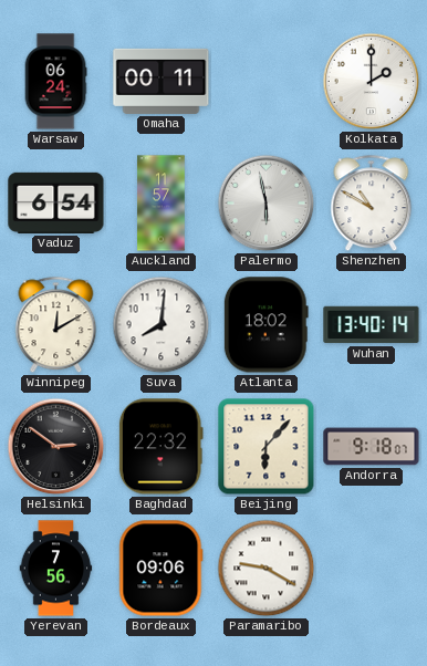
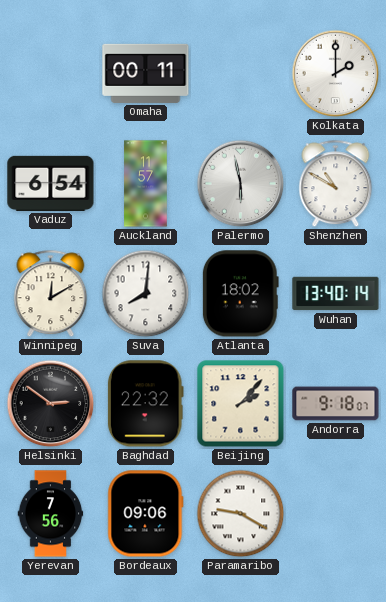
Warsaw: 06:24 -> none (55, 82)
Beijing: 6:07 -> 2:07 (241, 404)
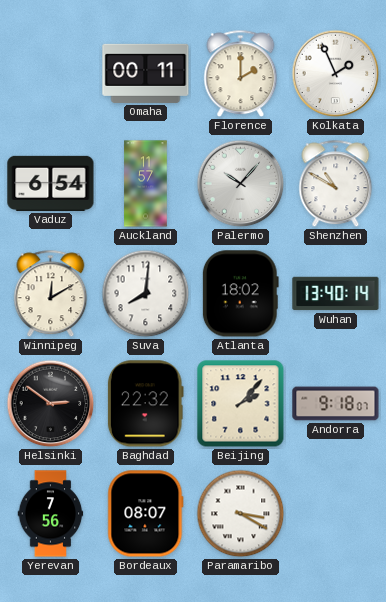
Florence: none -> 2:00 (241, 74)
Kolkata: 2:00 -> 1:56 (336, 74)
Palermo: 5:58 -> 10:07 (241, 184)
Bordeaux: 09:06 -> 08:07 (146, 514)
Paramaribo: 9:20 -> 3:20 (241, 514)
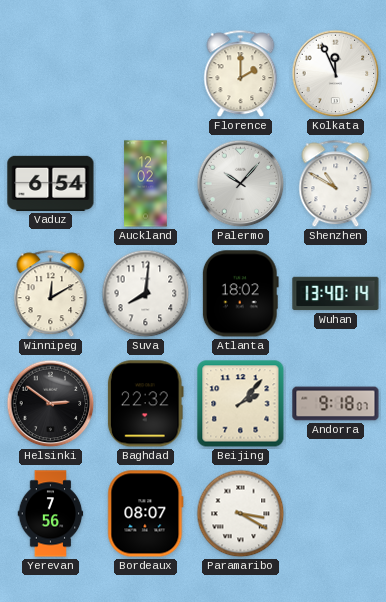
Omaha: 00:11 -> none (146, 73)
Kolkata: 1:56 -> 11:56 (336, 74)
Auckland: 11:57 -> 12:02 (146, 184)
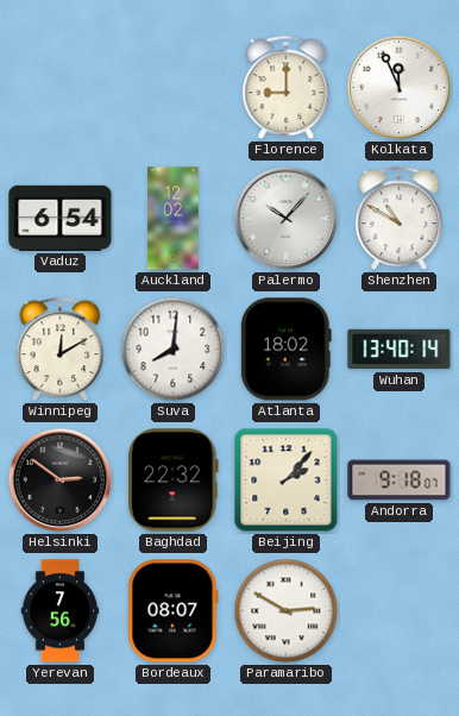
Florence: 2:00 -> 9:00 (287, 88)
Paramaribo: 3:20 -> 2:50 (287, 611)
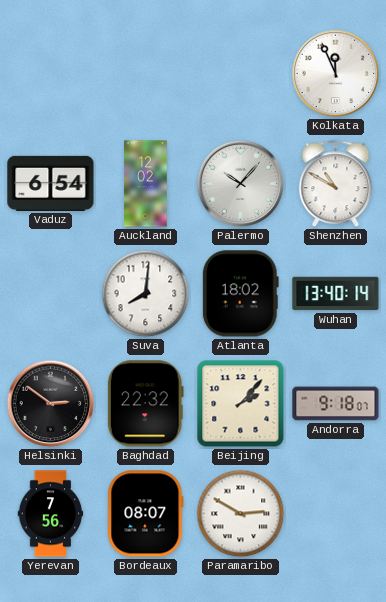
Florence: 9:00 -> none (287, 88)
Winnipeg: 12:10 -> none (61, 350)
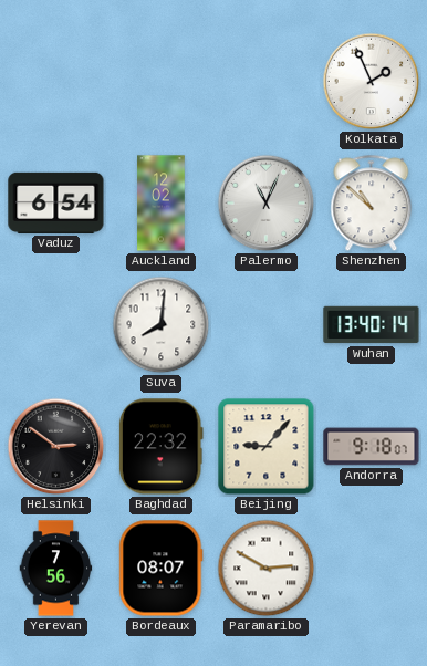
Kolkata: 11:56 -> 1:56 (372, 82)
Palermo: 10:07 -> 11:04 (267, 204)
Shenzhen: 10:50 -> 10:52 (372, 204)
Atlanta: 18:02 -> none (240, 294)
Beijing: 2:07 -> 9:07 (267, 447)
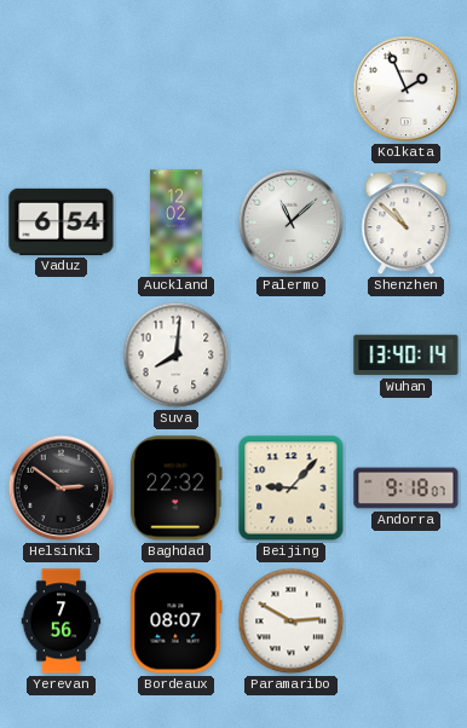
Palermo: 11:04 -> 11:08 (292, 223)
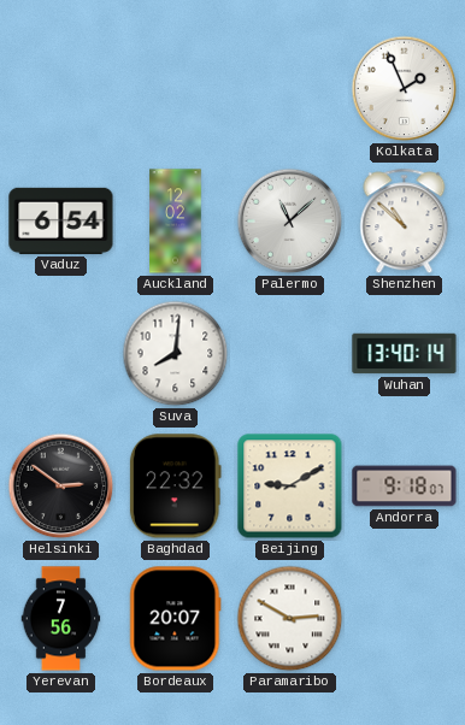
Beijing: 9:07 -> 9:10 (290, 487)
Bordeaux: 08:07 -> 20:07 (176, 619)
